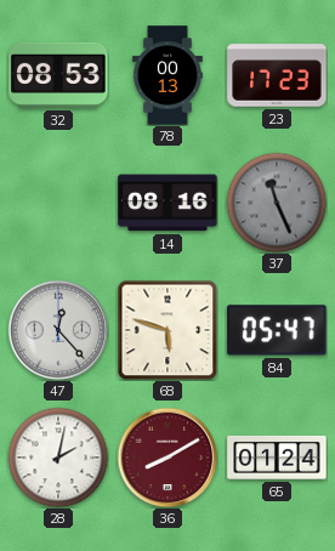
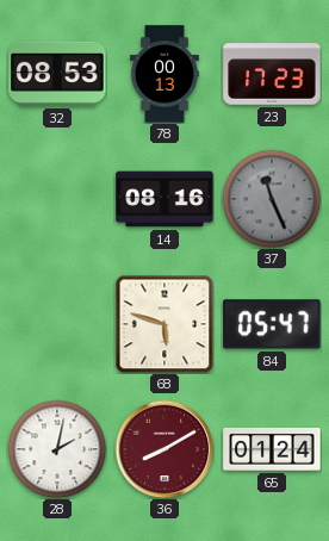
47: 12:23 -> none (58, 330)
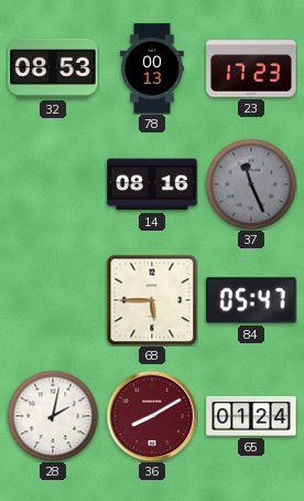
68: 5:48 -> 5:45 (152, 300)
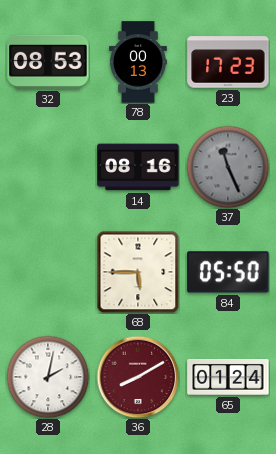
84: 05:47 -> 05:50 (228, 272)
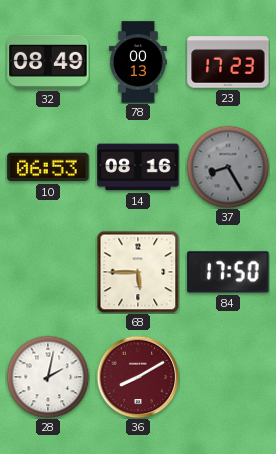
32: 08:53 -> 08:49 (48, 62)
10: none -> 06:53 (48, 167)
37: 11:26 -> 8:25 (228, 167)
84: 05:50 -> 17:50 (228, 272)
65: 01:24 -> none (228, 377)
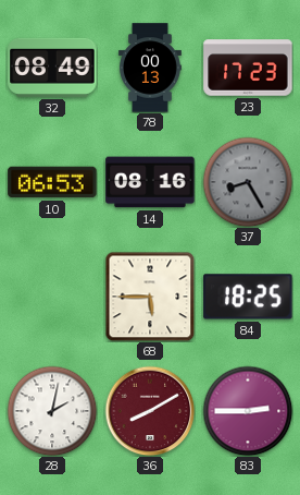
84: 17:50 -> 18:25 (248, 297)
83: none -> 2:45 (248, 411)
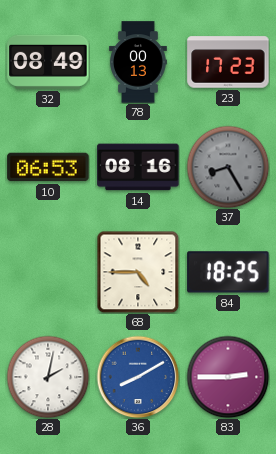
68: 5:45 -> 4:45 (138, 272)
36 dial: burgundy -> blue (138, 377)
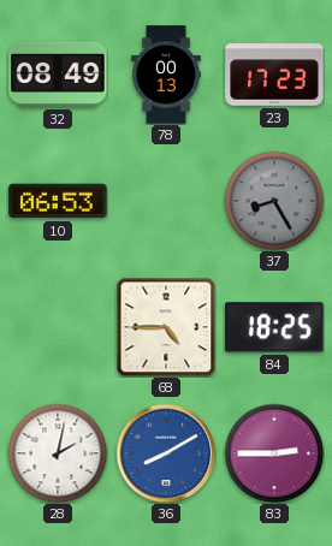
14: 08:16 -> none (138, 167)
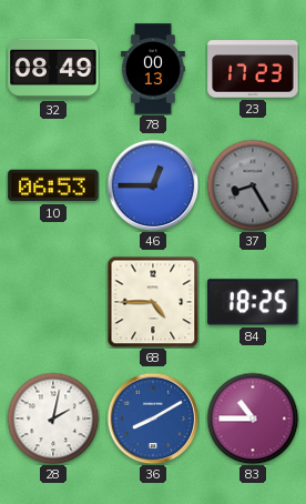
46: none -> 12:45 (153, 185)
83: 2:45 -> 10:45 (253, 419)
